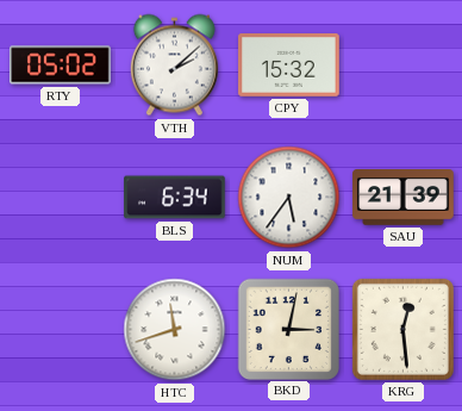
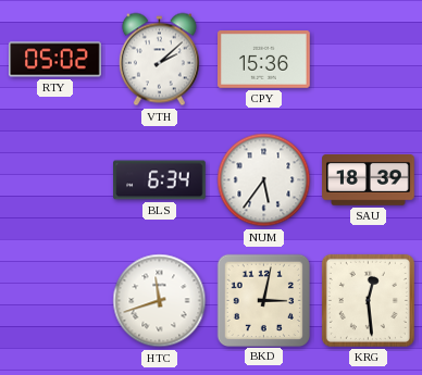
CPY: 15:32 -> 15:36 (264, 60)
SAU: 21:39 -> 18:39 (369, 180)
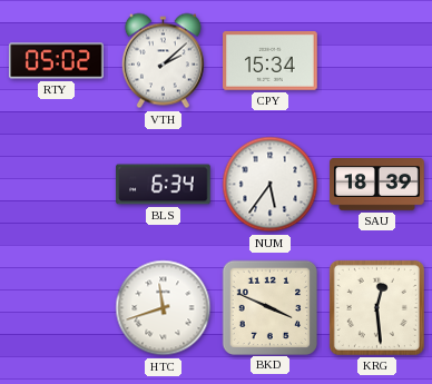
CPY: 15:36 -> 15:34 (271, 61)
BKD: 3:02 -> 3:49 (269, 307)
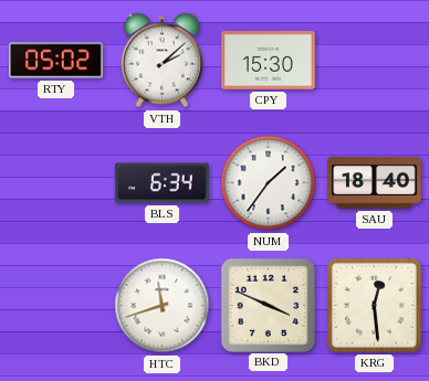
CPY: 15:34 -> 15:30 (269, 61)
NUM: 5:36 -> 1:36 (269, 183)
SAU: 18:39 -> 18:40 (375, 183)
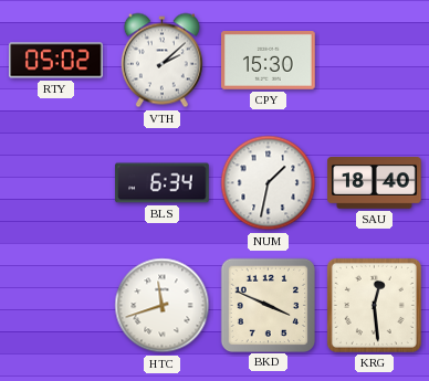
NUM: 1:36 -> 1:32 (269, 183)
